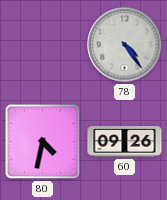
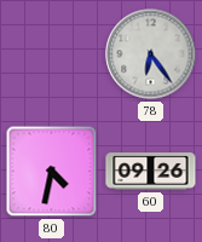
78: 4:24 -> 6:24 (151, 54)
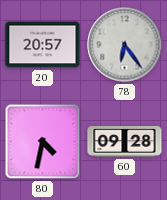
20: none -> 20:57 (43, 45)
60: 09:26 -> 09:28 (125, 142)
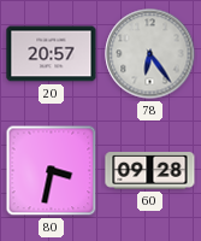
80: 4:32 -> 3:32 (52, 171)
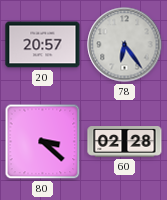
80: 3:32 -> 3:22 (43, 142)
60: 09:28 -> 02:28 (125, 142)
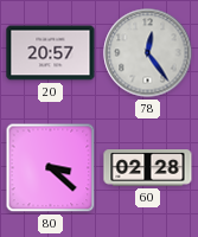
78: 6:24 -> 12:24 (148, 53)
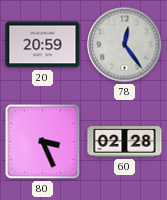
20: 20:57 -> 20:59 (43, 45)
80: 3:22 -> 3:26 (43, 142)
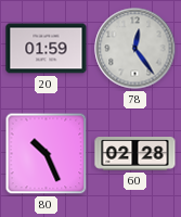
20: 20:59 -> 01:59 (47, 49)
80: 3:26 -> 10:26 (47, 154)
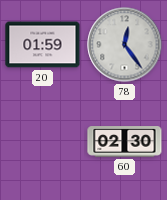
80: 10:26 -> none (47, 154)
60: 02:28 -> 02:30 (125, 142)
